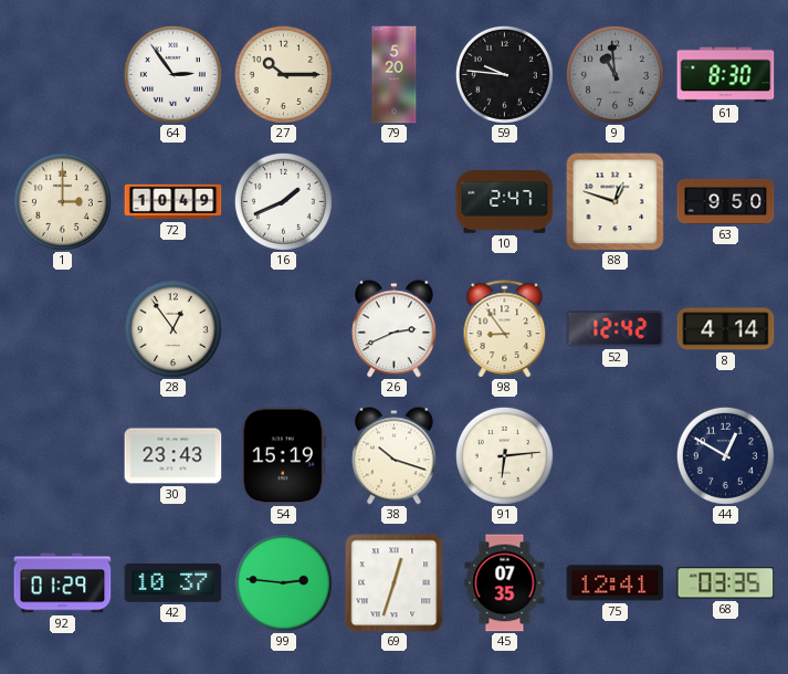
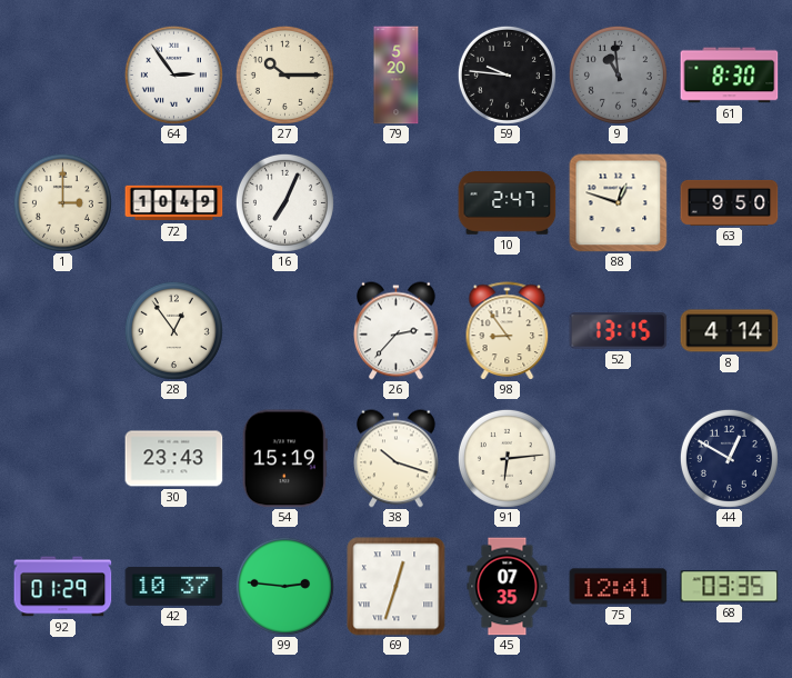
16: 1:41 -> 7:04 (284, 202)
26: 2:41 -> 2:37 (397, 331)
52: 12:42 -> 13:15 (619, 331)
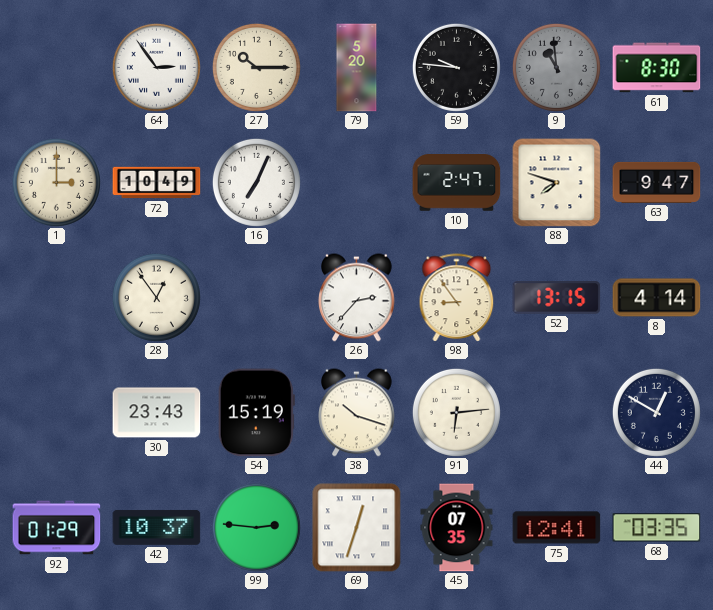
88: 12:48 -> 7:48 (557, 183)
63: 9:50 -> 9:47 (657, 182)
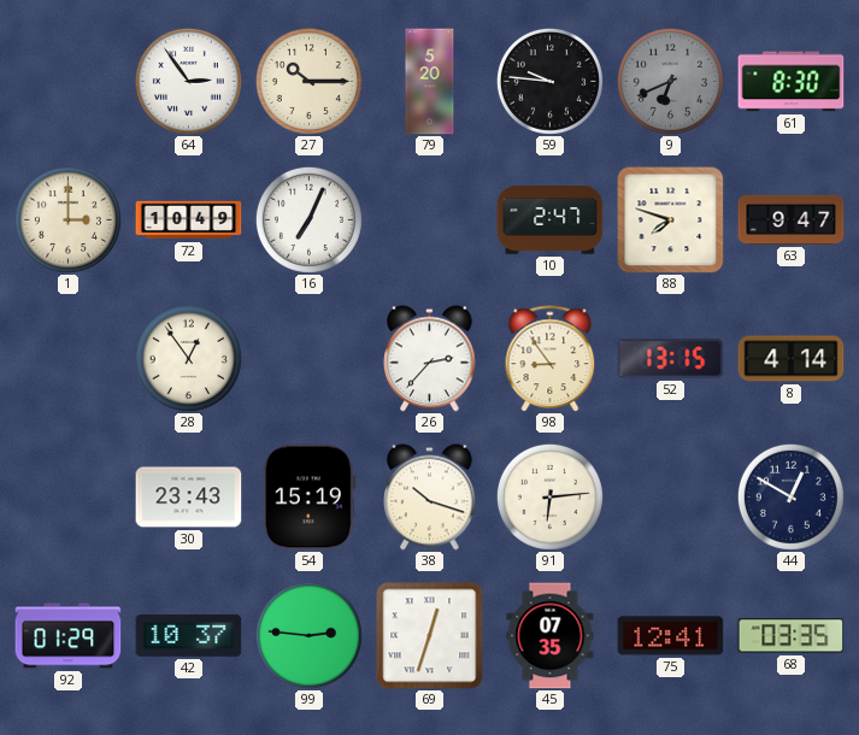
9: 10:59 -> 6:41 (670, 81)
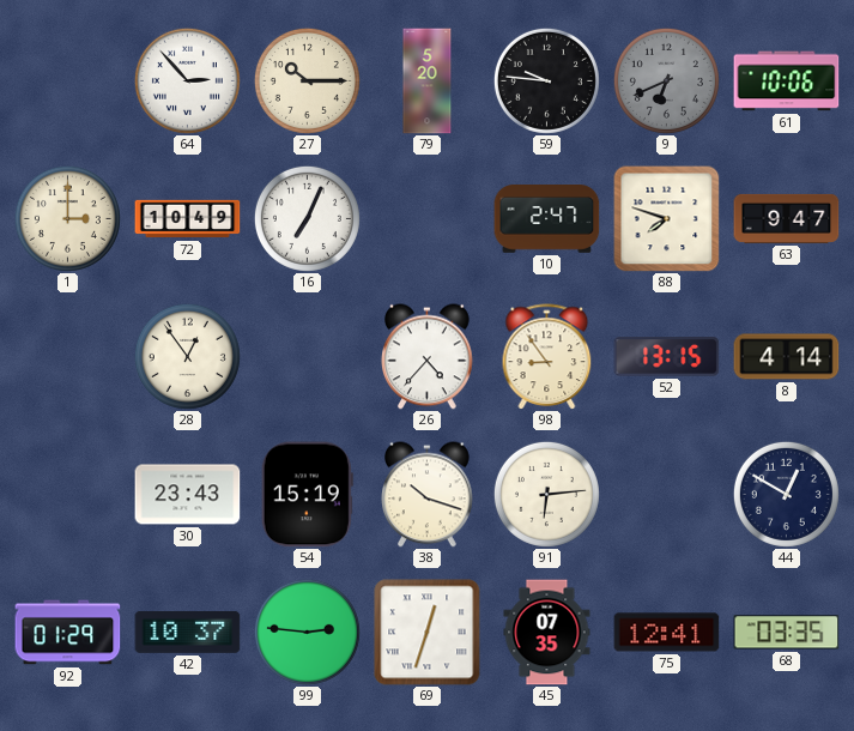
64: 2:54 -> 2:53 (187, 80)
61: 8:30 -> 10:06 (787, 81)
26: 2:37 -> 4:37 (428, 357)
